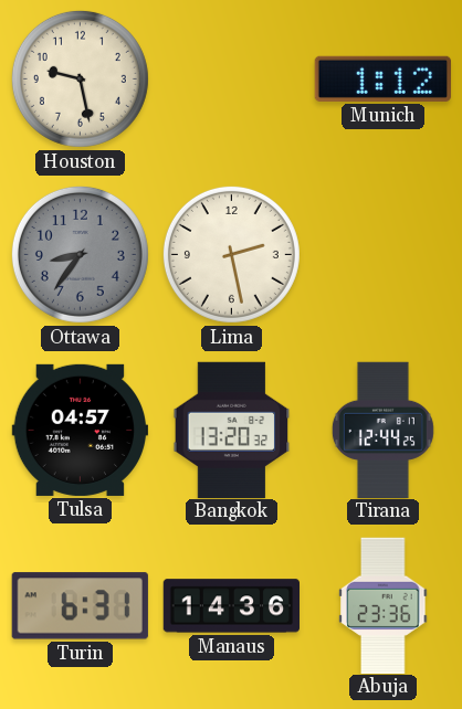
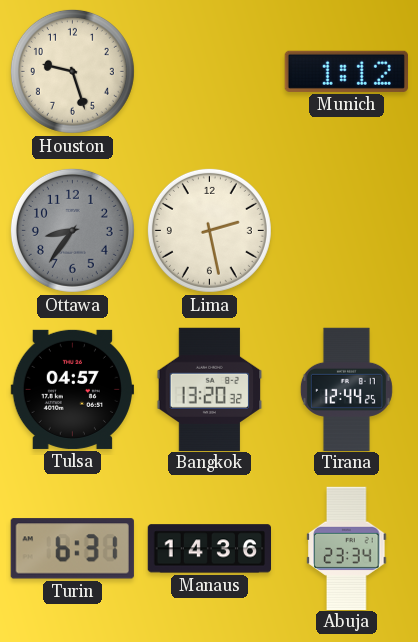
Houston: 9:28 -> 9:27 (72, 71)
Abuja: 23:36 -> 23:34 (347, 548)
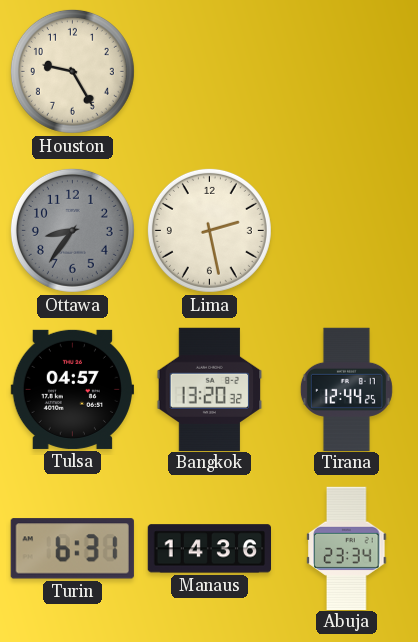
Houston: 9:27 -> 9:25 (72, 71)
Munich: 1:12 -> none (346, 71)
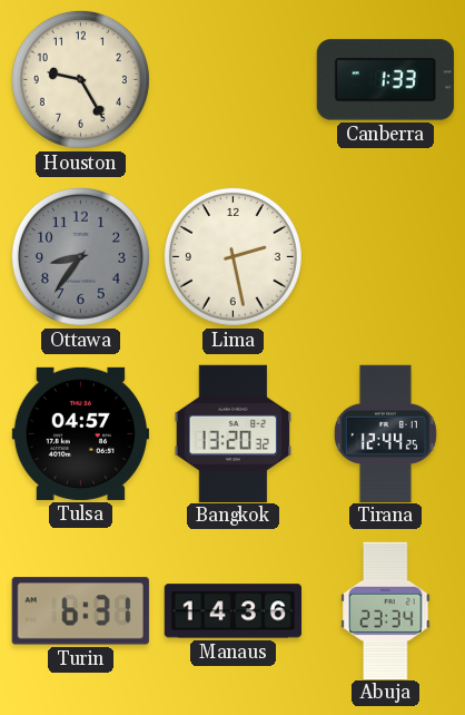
Canberra: none -> 1:33 (385, 80)
